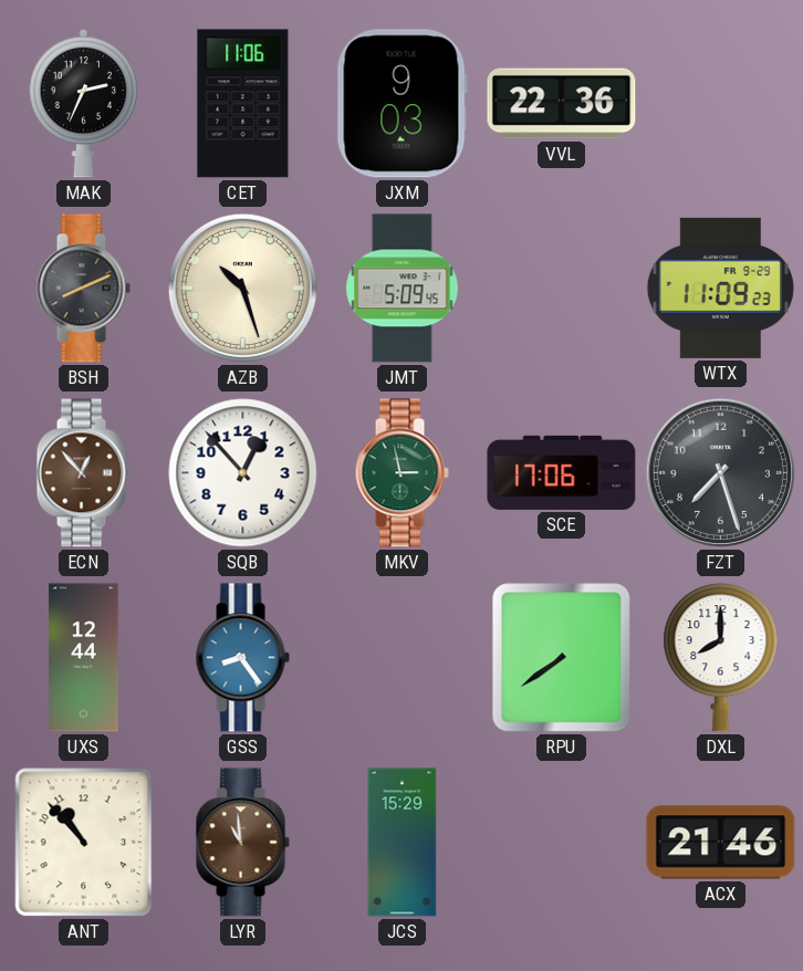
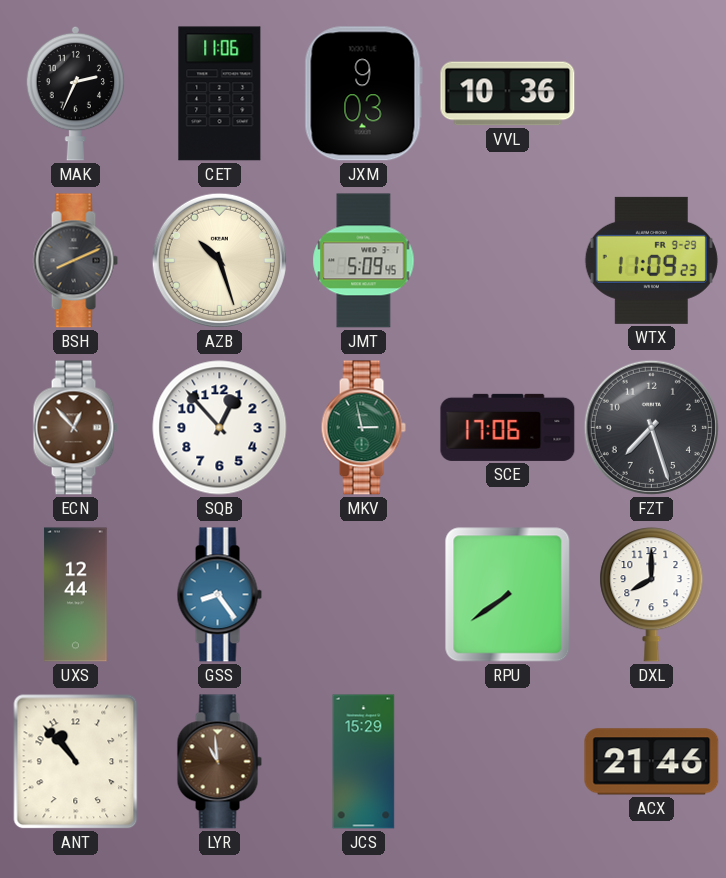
VVL: 22:36 -> 10:36 (508, 94)
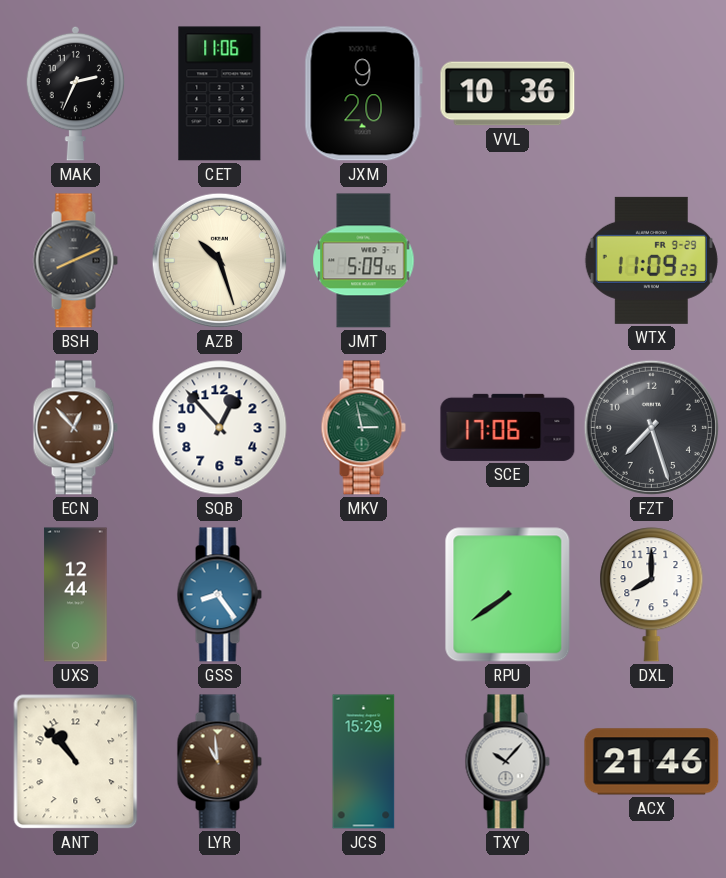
JXM: 9:03 -> 9:20 (363, 94)
TXY: none -> 10:07 (507, 762)
